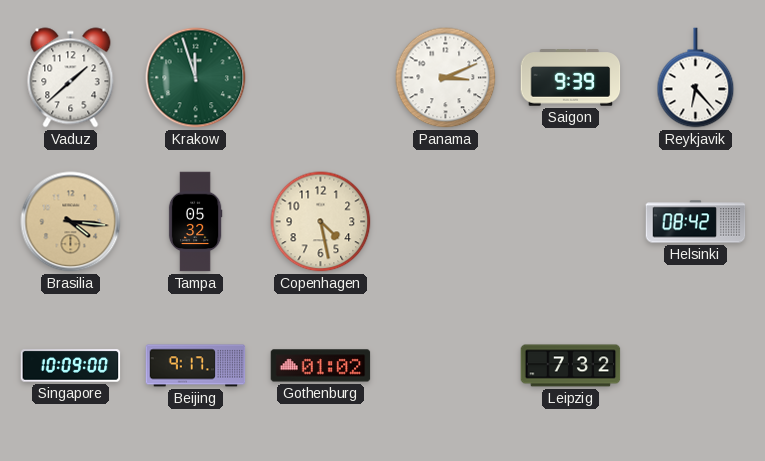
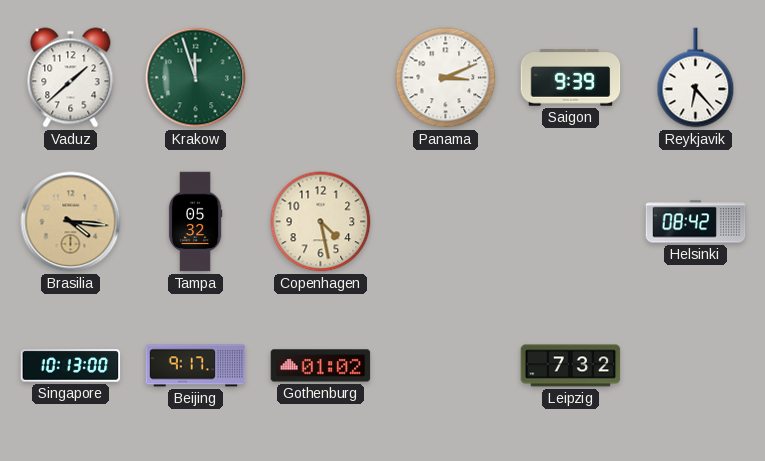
Singapore: 10:09 -> 10:13 (71, 366)
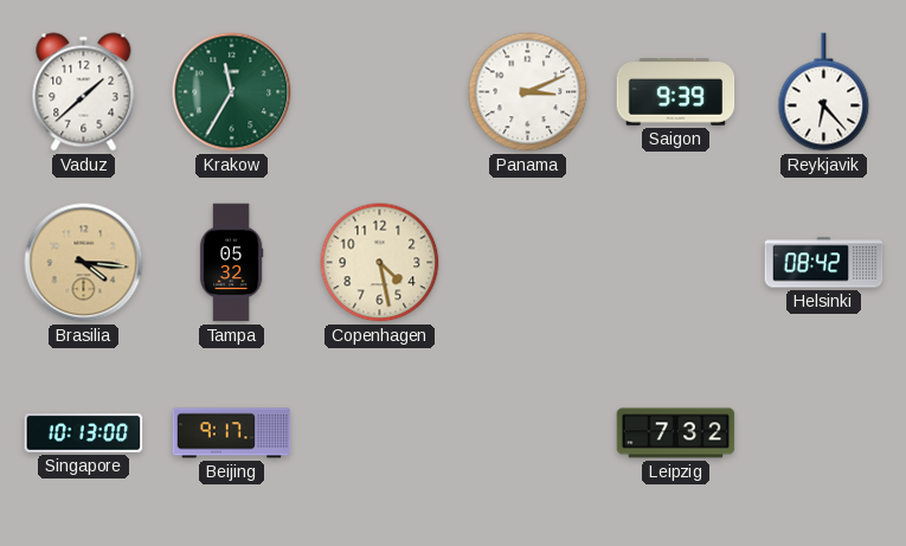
Krakow: 11:57 -> 11:35 (232, 92)
Gothenburg: 01:02 -> none (321, 366)
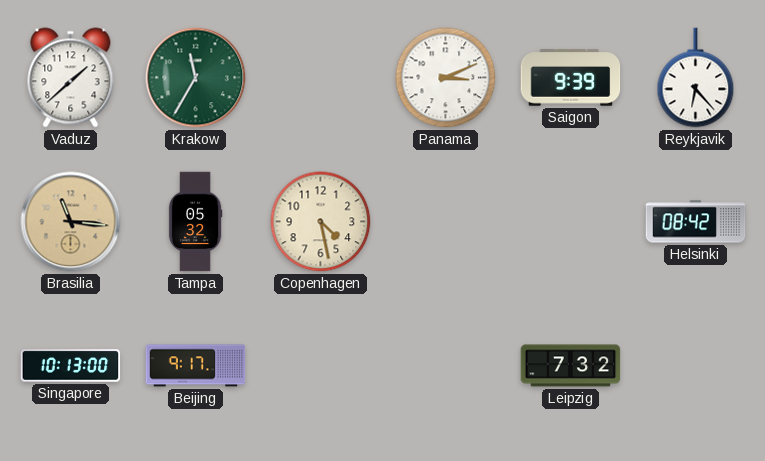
Brasilia: 4:16 -> 11:16 (71, 222)
